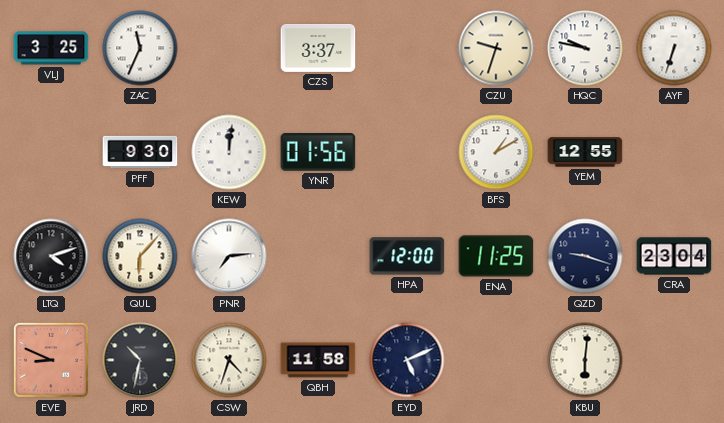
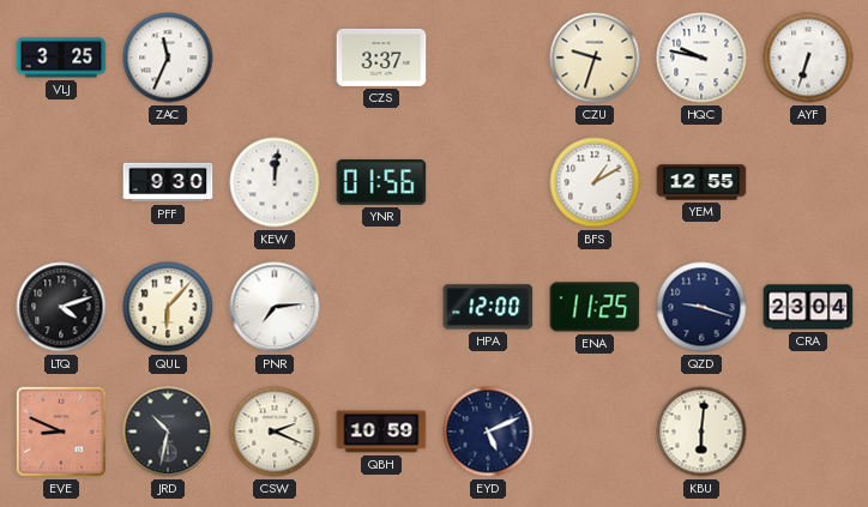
CSW: 4:33 -> 2:19 (275, 431)
QBH: 11:58 -> 10:59 (381, 431)
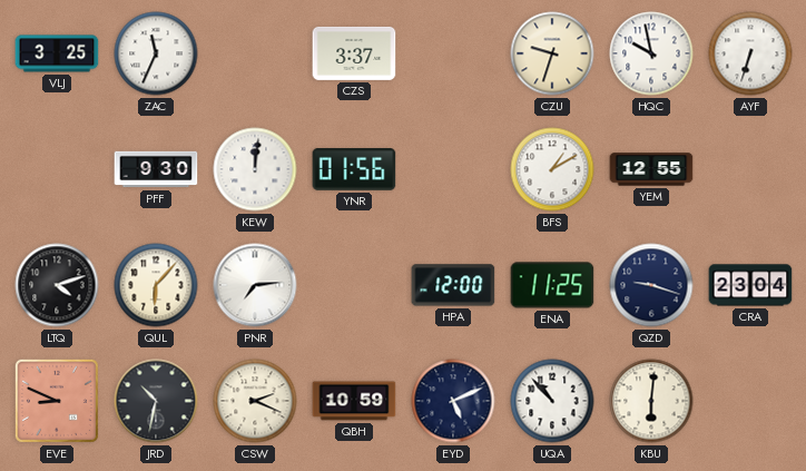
HQC: 9:47 -> 9:58 (651, 53)
UQA: none -> 10:53 (552, 401)
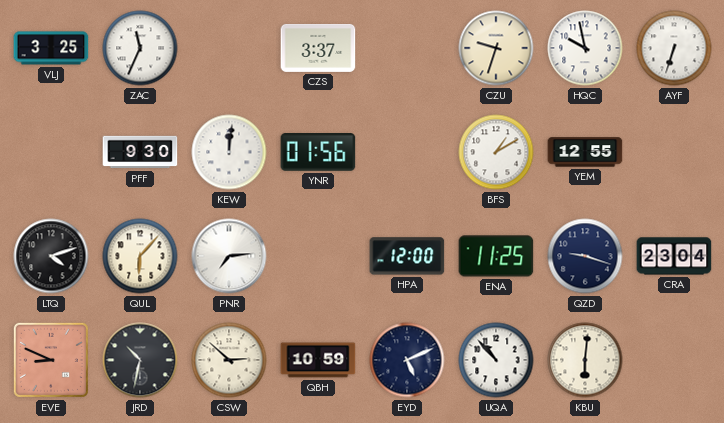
CSW: 2:19 -> 2:52 (229, 360)
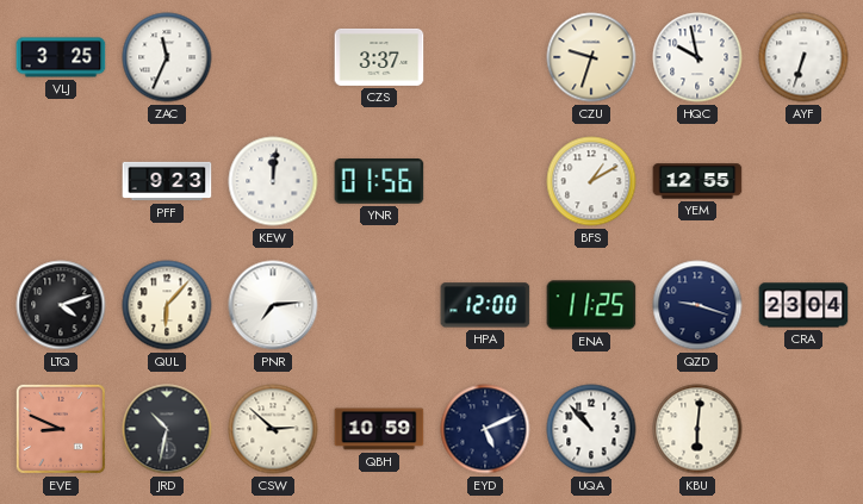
PFF: 9:30 -> 9:23 (167, 181)
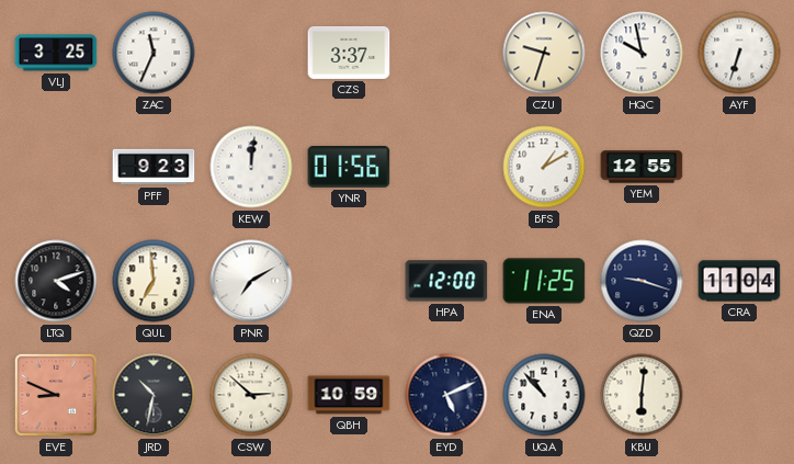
QUL: 6:07 -> 6:59 (154, 281)
PNR: 7:14 -> 7:10 (251, 281)
CRA: 23:04 -> 11:04 (739, 281)
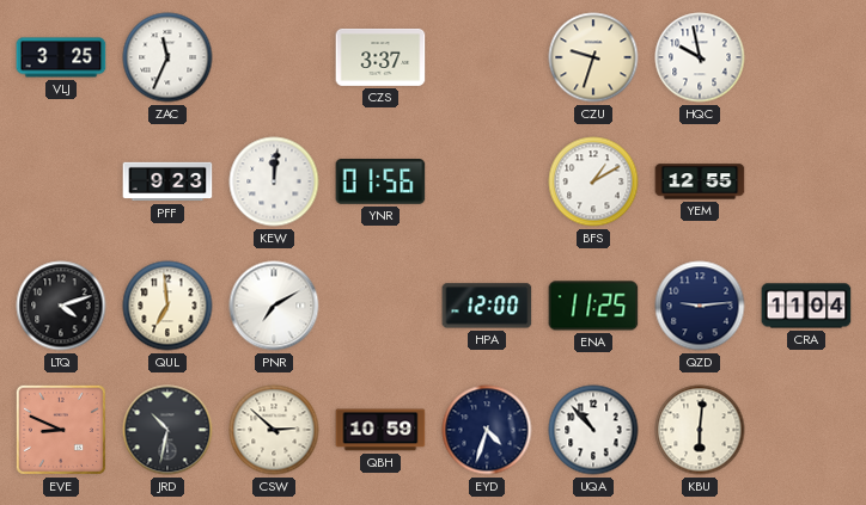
AYF: 6:33 -> none (739, 53)
QZD: 9:18 -> 9:14 (700, 306)
EYD: 5:11 -> 4:33 (487, 430)
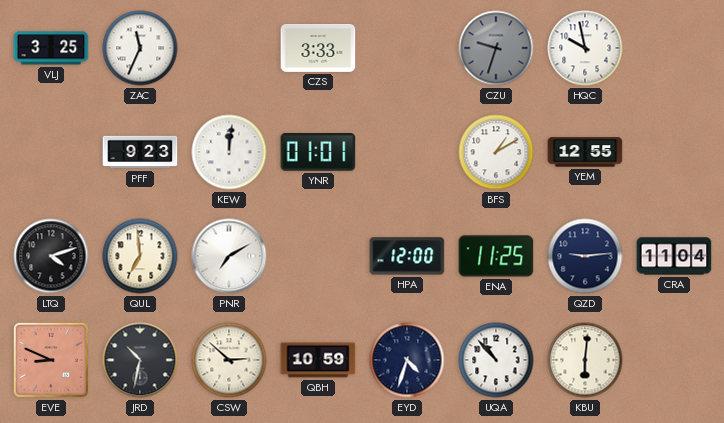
CZS: 3:37 -> 3:33 (318, 48)
CZU dial: cream -> grey (496, 48)
YNR: 01:56 -> 01:01 (318, 153)
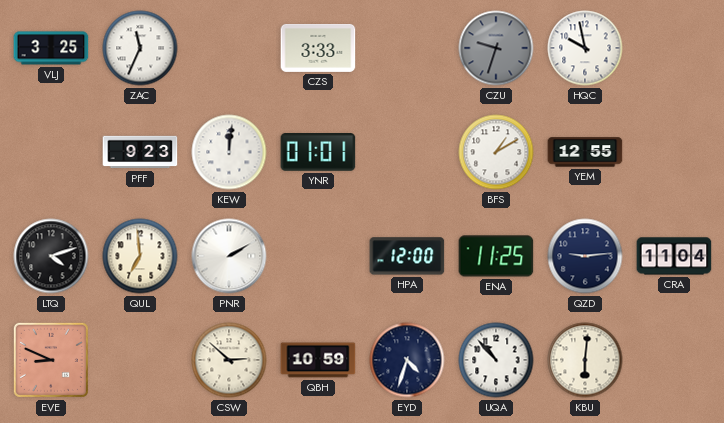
PNR: 7:10 -> 2:10 (229, 256)
JRD: 10:32 -> none (140, 360)
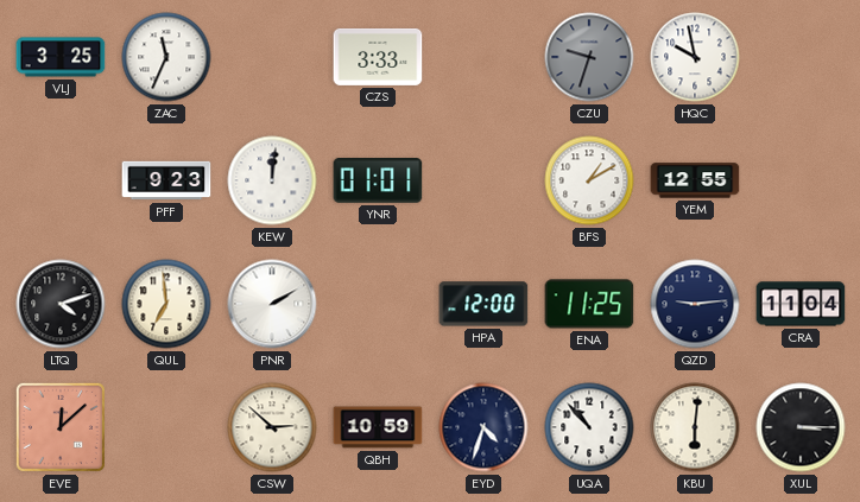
EVE: 8:49 -> 12:08 (61, 427)
XUL: none -> 3:15 (801, 427)
